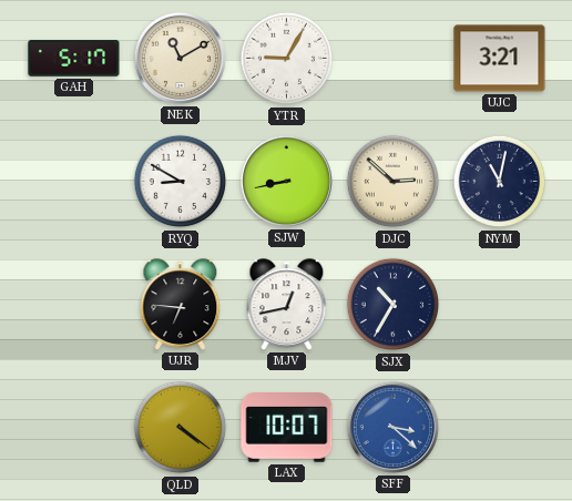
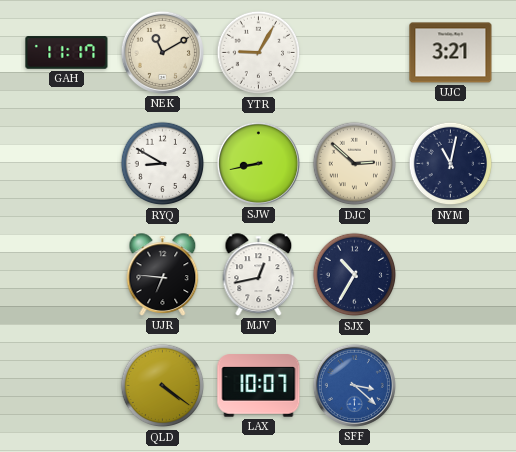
GAH: 5:17 -> 11:17 (67, 53)
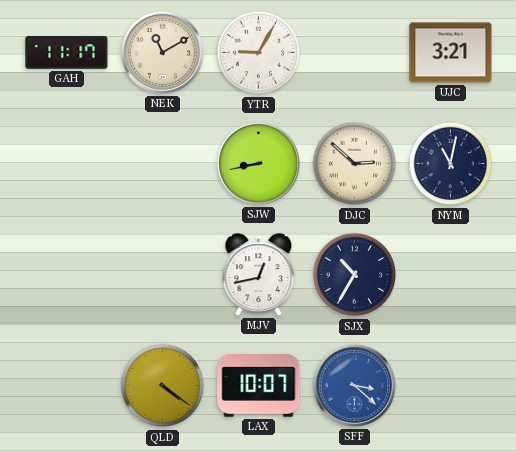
RYQ: 8:50 -> none (163, 164)
UJR: 6:46 -> none (163, 275)
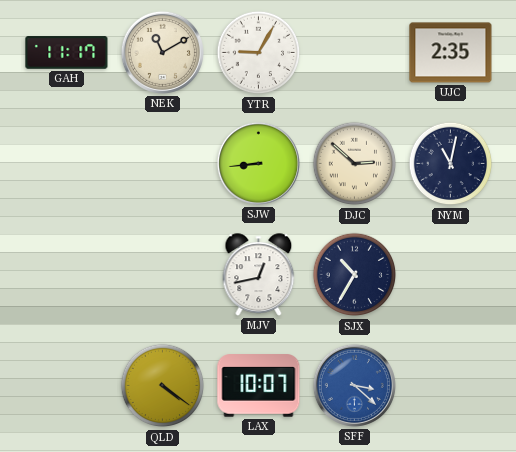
UJC: 3:21 -> 2:35 (451, 53)
SJW: 8:43 -> 8:44 (258, 163)
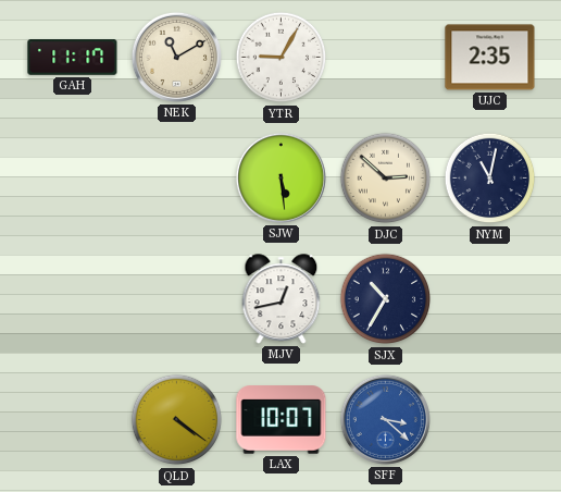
SJW: 8:44 -> 5:29 (280, 177)
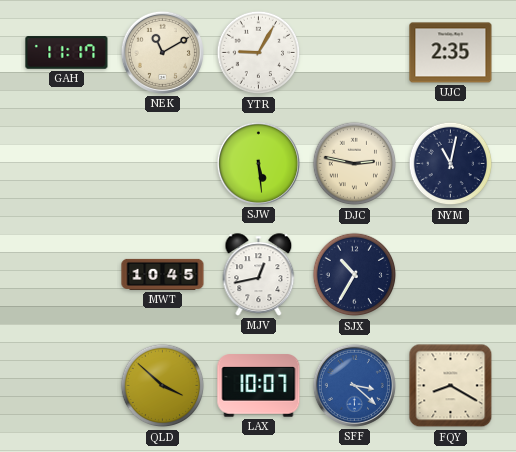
DJC: 2:52 -> 2:47 (355, 164)
MWT: none -> 10:45 (163, 274)
QLD: 4:21 -> 3:52 (163, 386)
FQY: none -> 8:20 (451, 386)
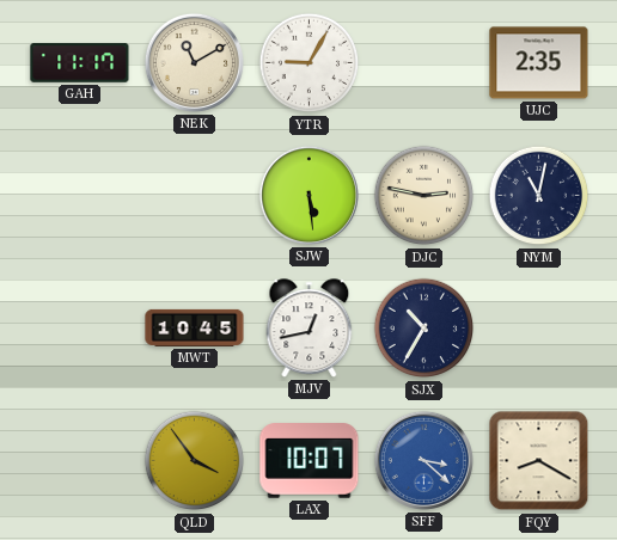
QLD: 3:52 -> 3:54 (195, 461)
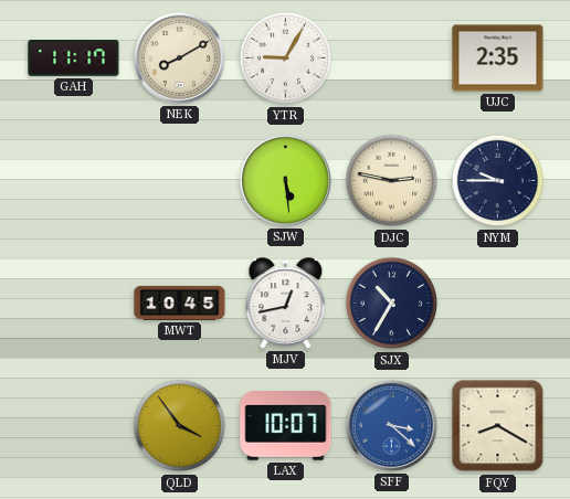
NEK: 11:10 -> 8:10 (179, 57)
NYM: 11:02 -> 9:45 (498, 181)
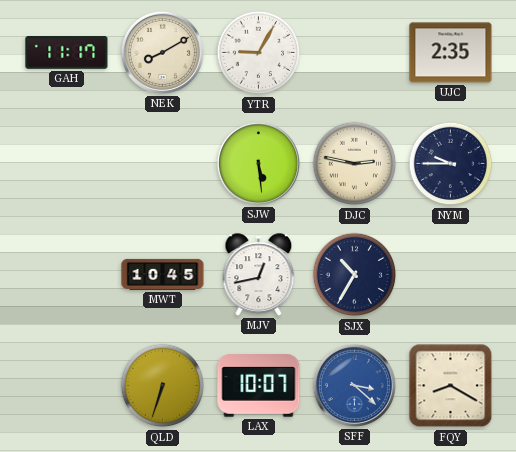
QLD: 3:54 -> 6:33 (163, 386)
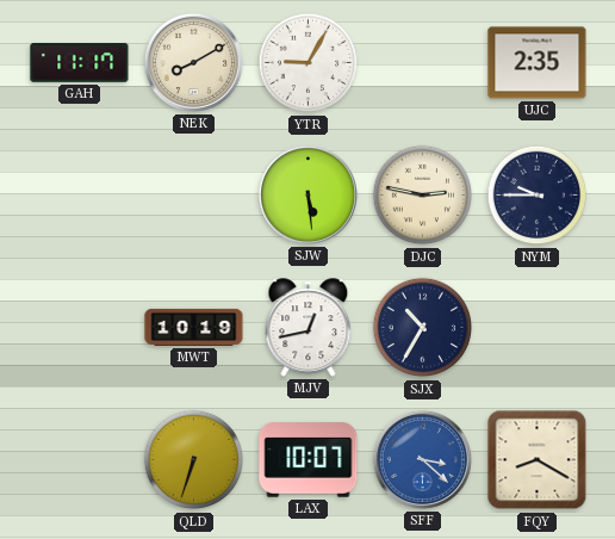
MWT: 10:45 -> 10:19 (194, 327)
